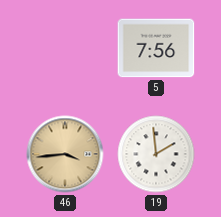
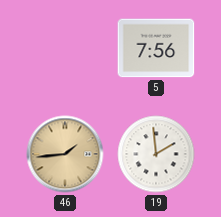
46: 3:44 -> 1:44 (65, 154)
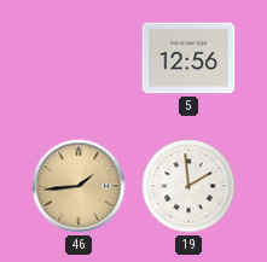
5: 7:56 -> 12:56 (188, 58)
